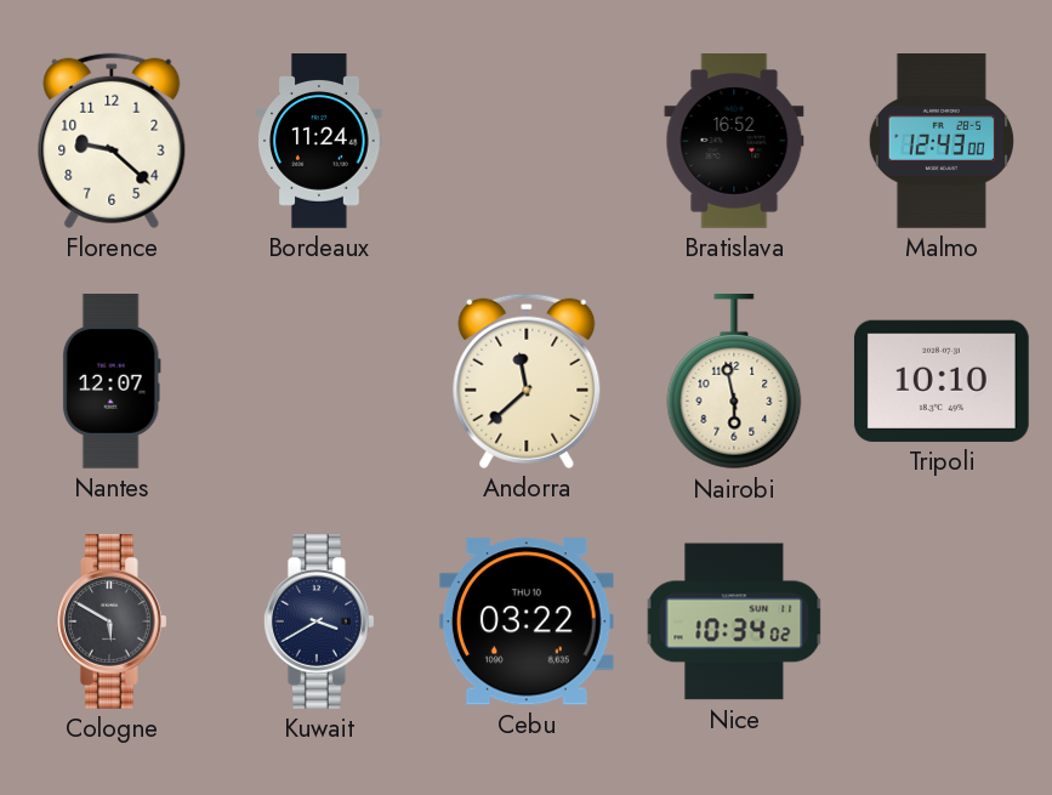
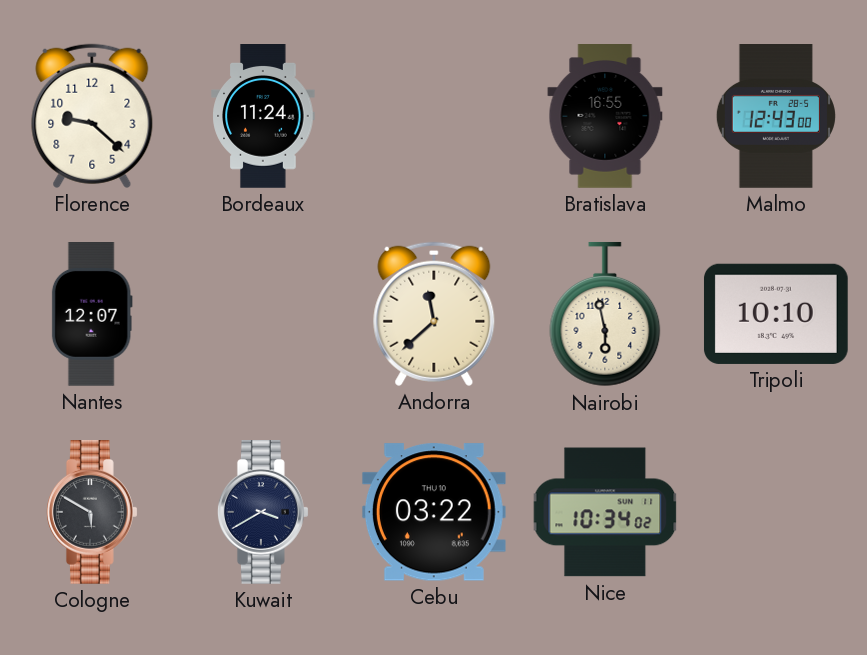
Bratislava: 16:52 -> 16:55 (605, 117)
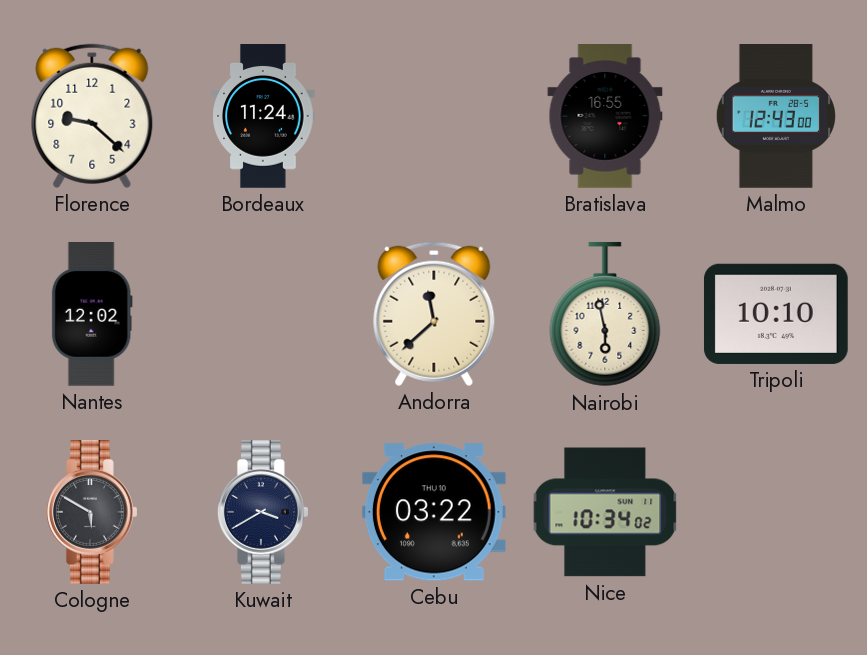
Nantes: 12:07 -> 12:02 (92, 315)
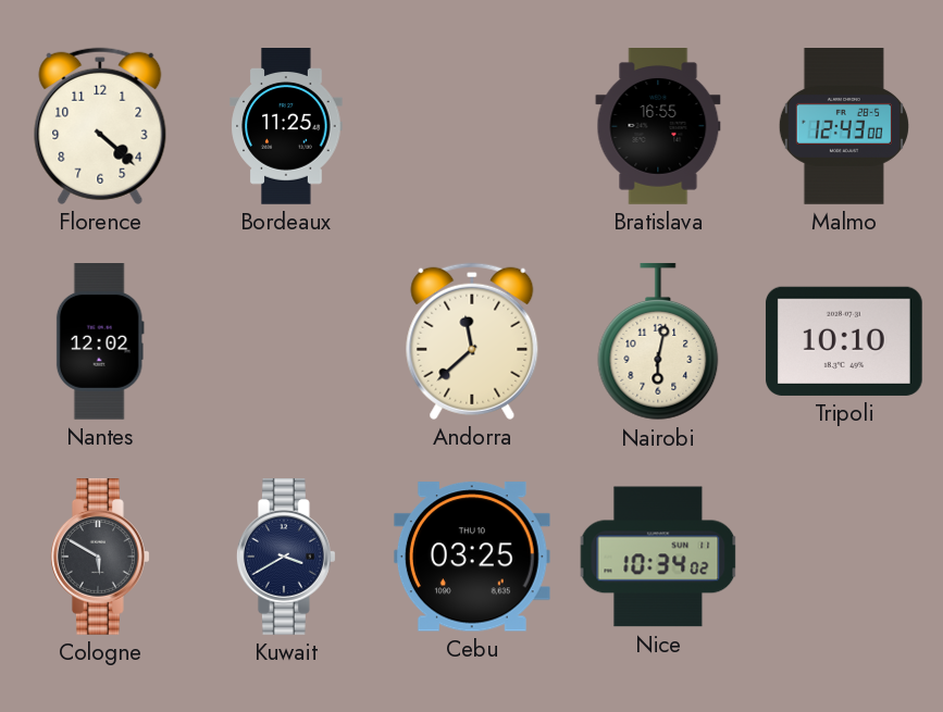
Florence: 9:22 -> 4:22 (100, 126)
Bordeaux: 11:24 -> 11:25 (286, 127)
Nairobi: 5:58 -> 6:02 (658, 341)
Cebu: 03:22 -> 03:25 (472, 557)
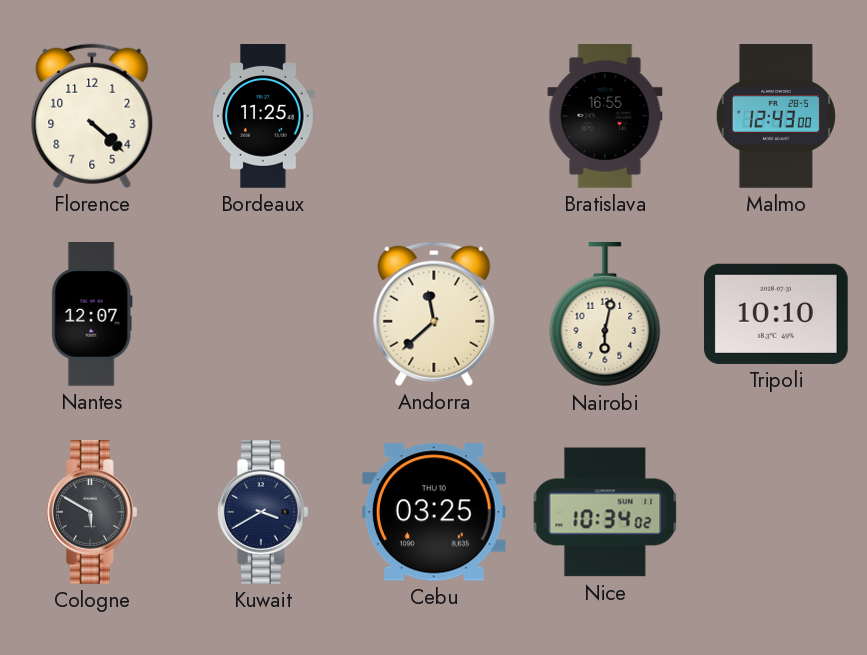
Nantes: 12:02 -> 12:07 (92, 315)
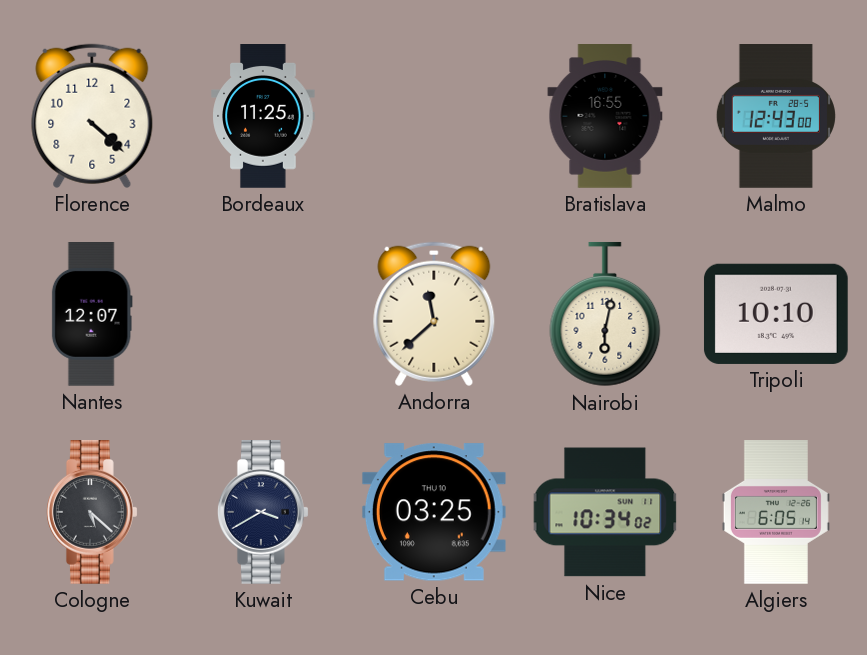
Cologne: 5:50 -> 5:22 (92, 513)
Algiers: none -> 6:05 (776, 512)
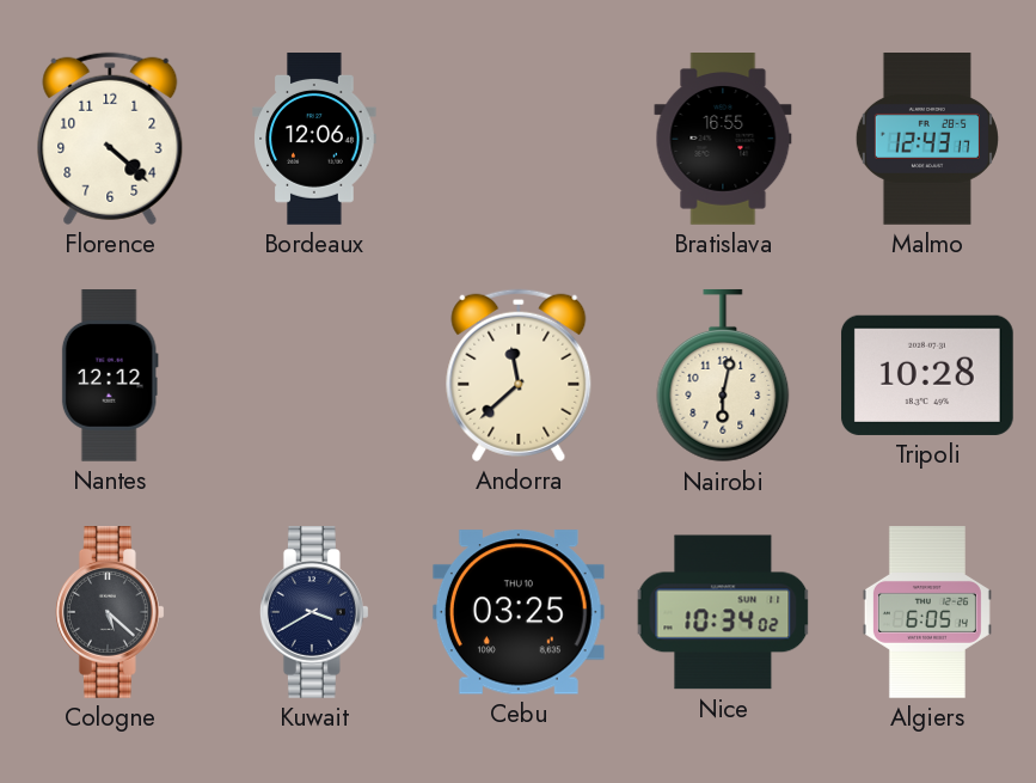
Bordeaux: 11:25 -> 12:06 (314, 140)
Malmo: 12:43:00 -> 12:43:17 (927, 140)
Nantes: 12:07 -> 12:12 (110, 377)
Tripoli: 10:10 -> 10:28 (927, 375)
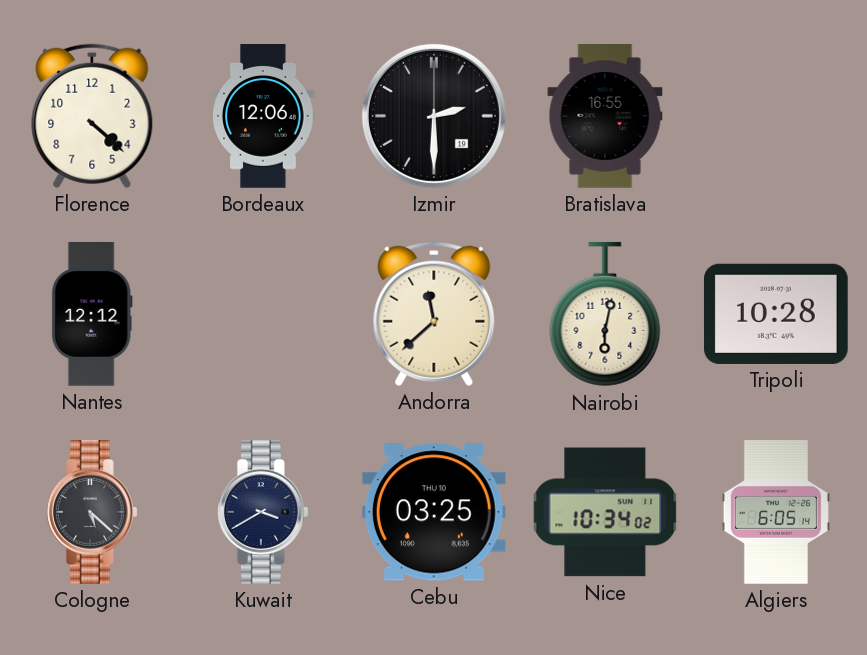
Izmir: none -> 2:30 (434, 116)
Malmo: 12:43 -> none (927, 140)
